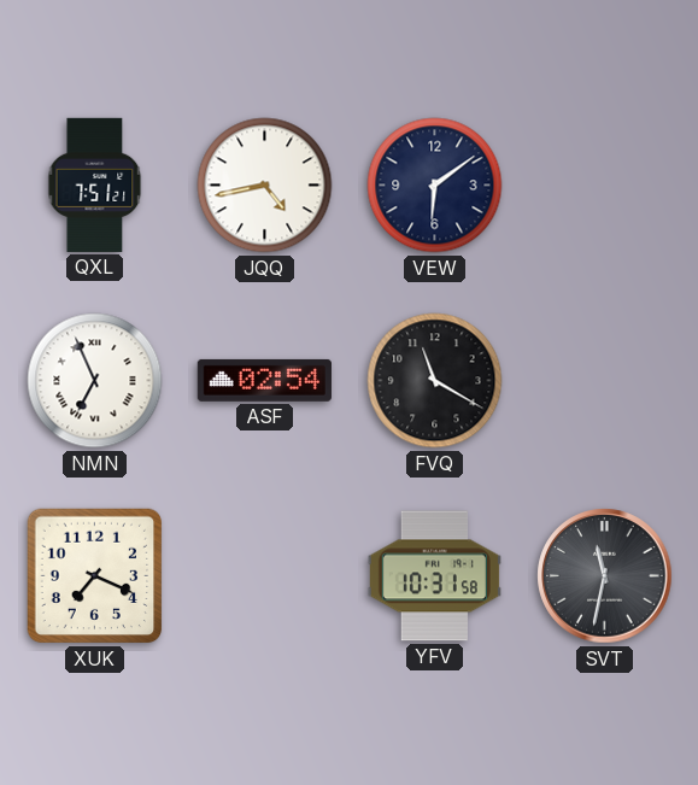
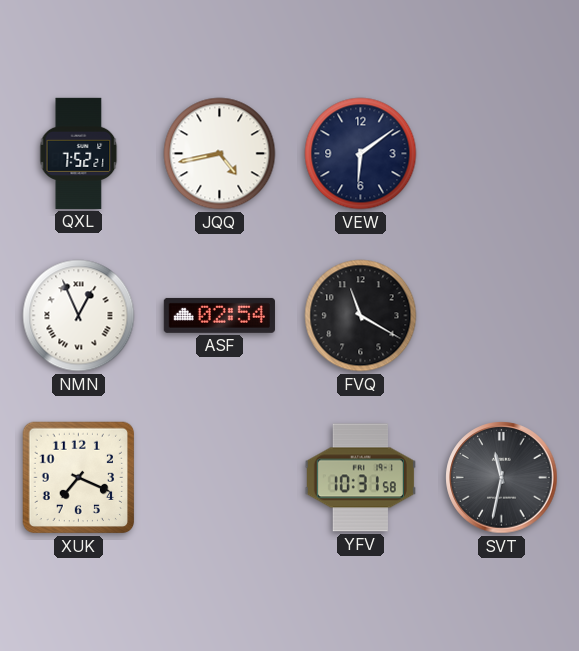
QXL: 7:51 -> 7:52 (79, 153)
NMN: 6:56 -> 12:56 (79, 316)
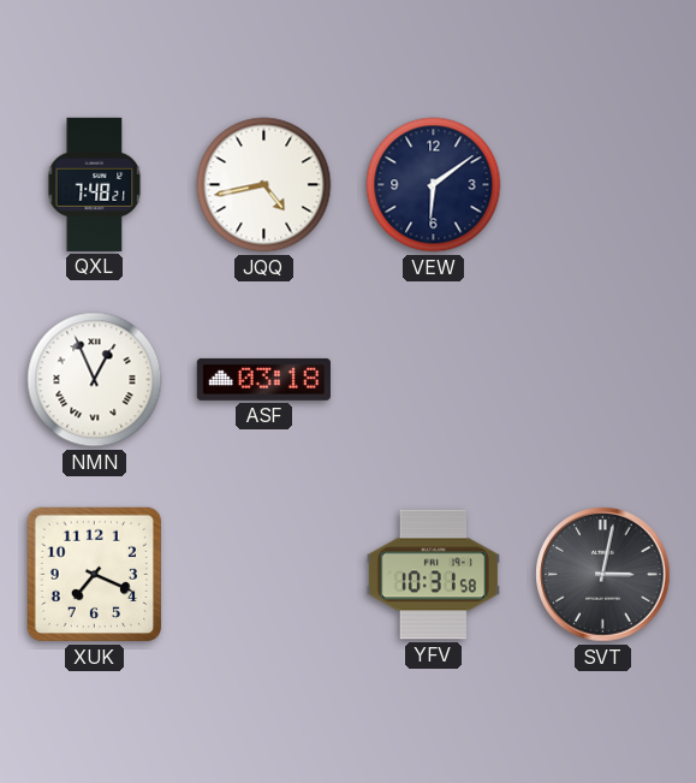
QXL: 7:52 -> 7:48 (95, 184)
ASF: 02:54 -> 03:18 (263, 379)
FVQ: 11:20 -> none (361, 316)
SVT: 11:32 -> 3:02 (603, 575)
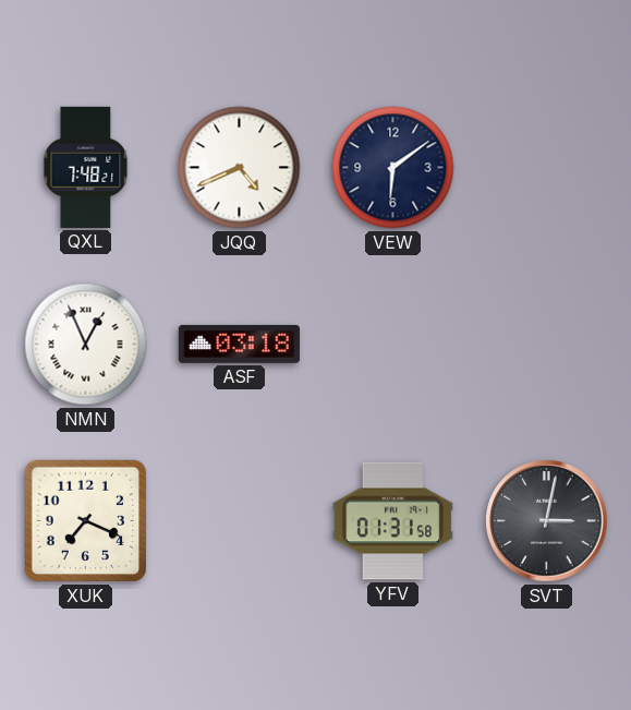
JQQ: 4:43 -> 4:41 (240, 168)
YFV: 10:31 -> 01:31 (392, 521)
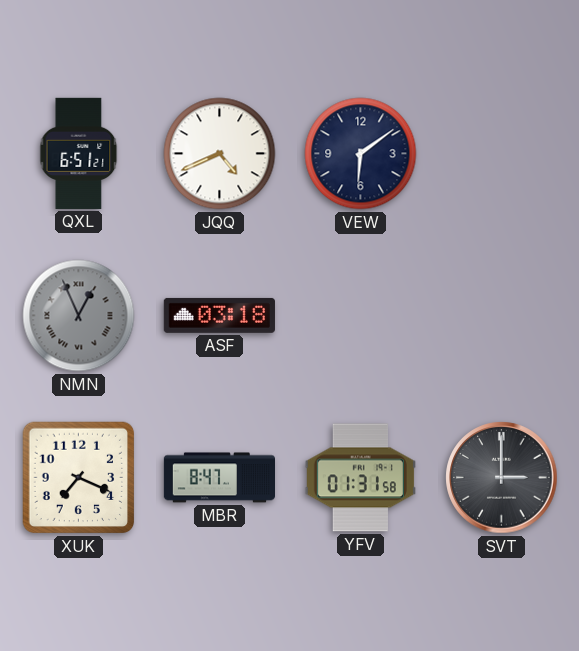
QXL: 7:48 -> 6:51 (79, 153)
NMN dial: white -> grey (79, 316)
MBR: none -> 8:47 (219, 478)
SVT: 3:02 -> 3:00 (502, 478)
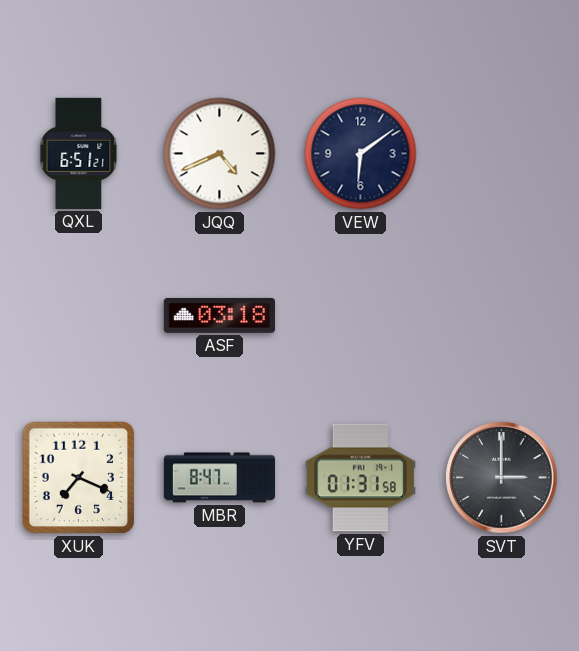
NMN: 12:56 -> none (79, 316)
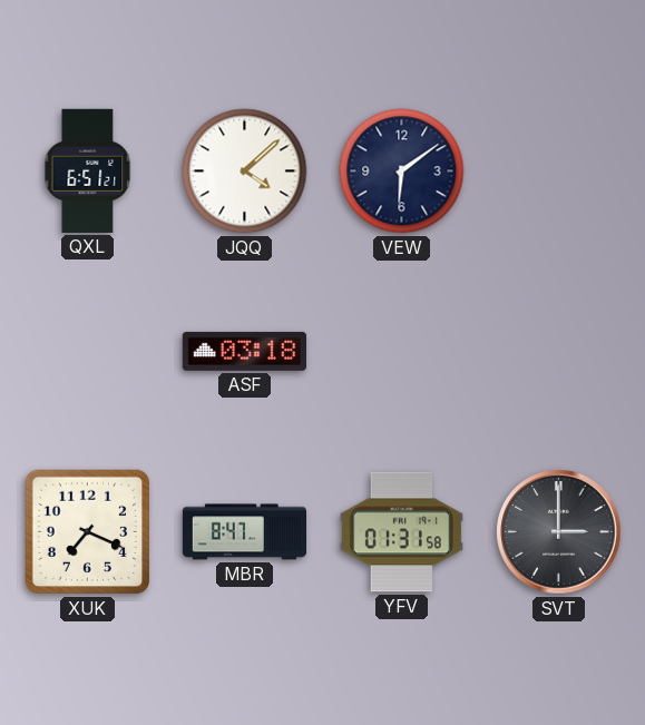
JQQ: 4:41 -> 4:08 (245, 172)
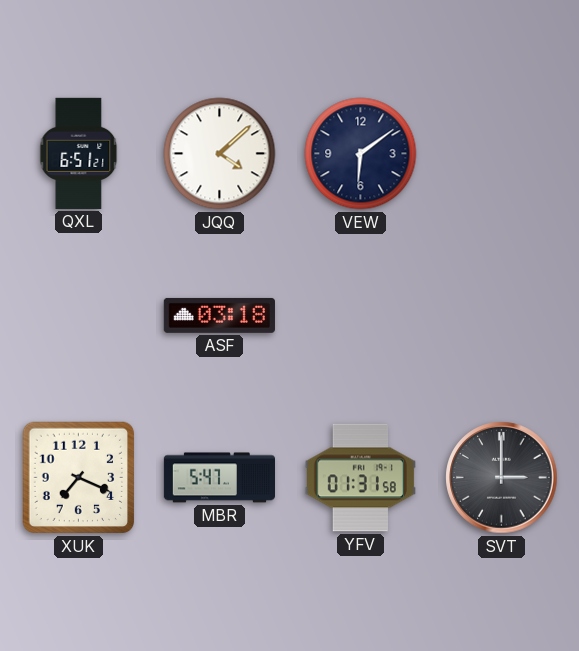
MBR: 8:47 -> 5:47 (219, 478)
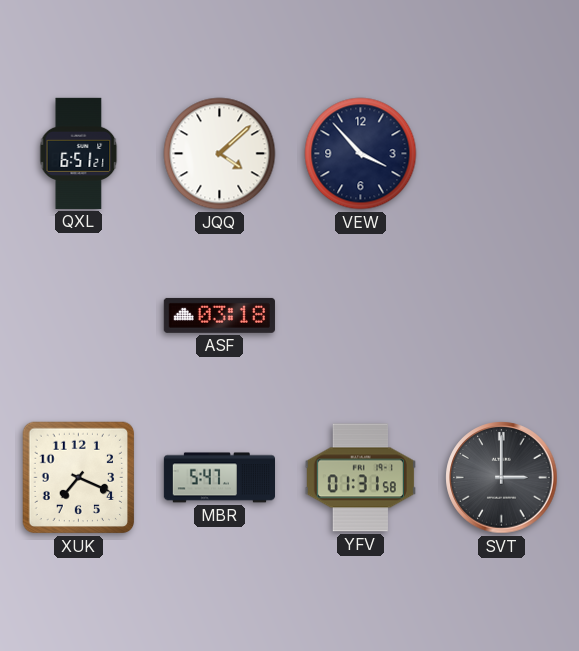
VEW: 6:09 -> 3:53 (361, 154)
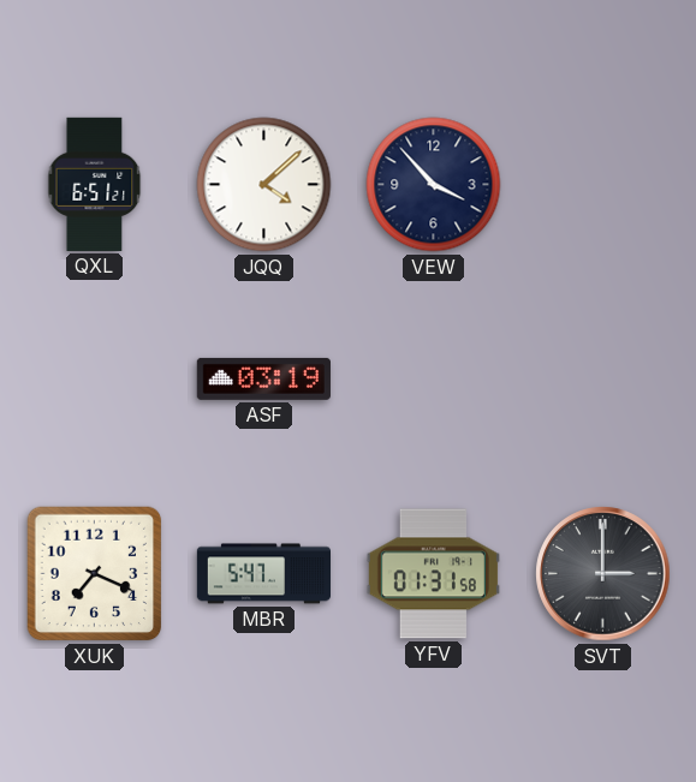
ASF: 03:18 -> 03:19 (263, 378)
